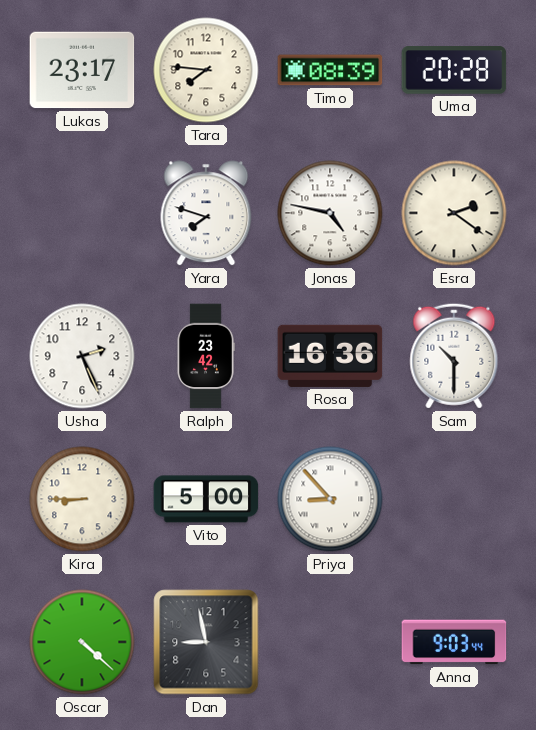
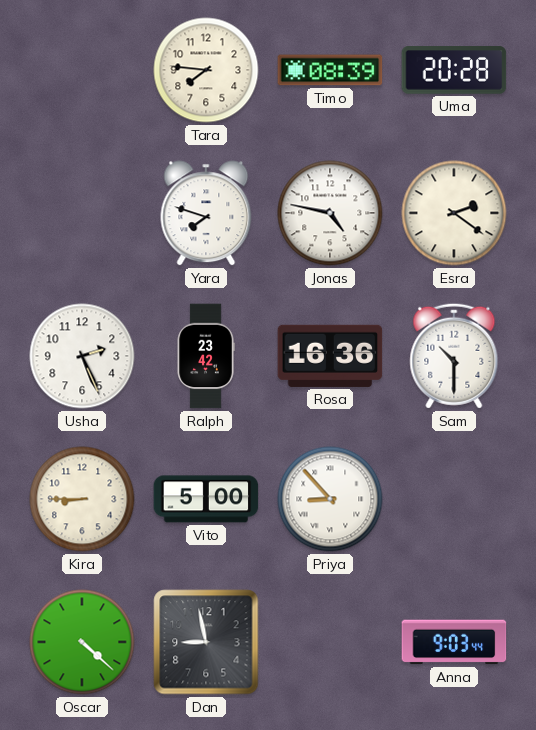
Lukas: 23:17 -> none (82, 70)
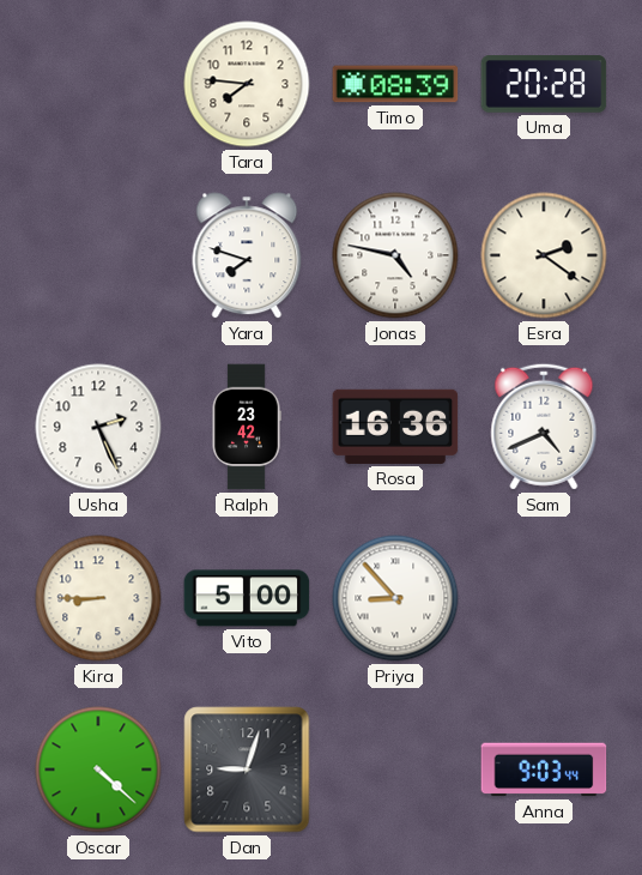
Sam: 10:30 -> 4:41 (544, 427)
Dan: 8:58 -> 9:03 (247, 770)
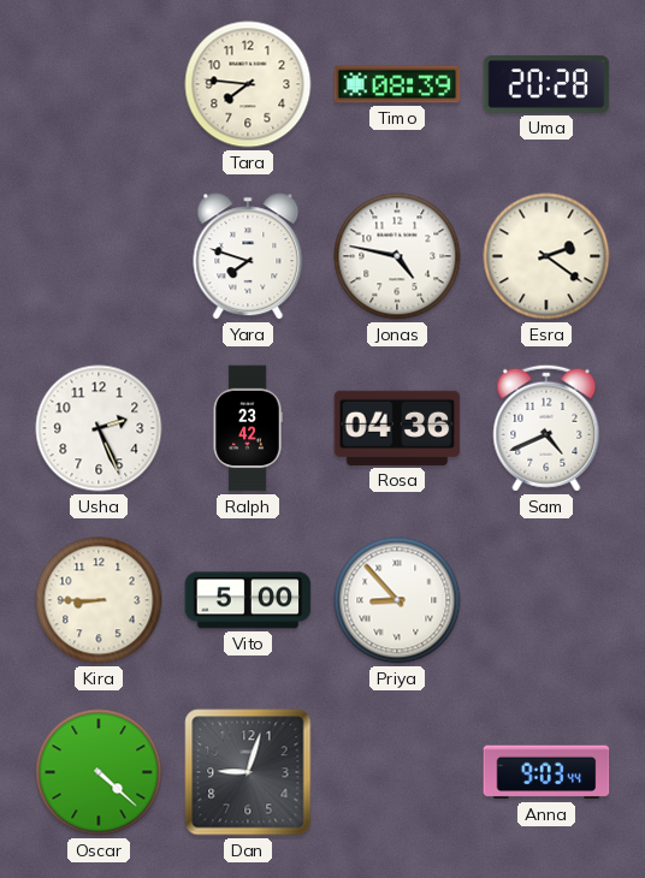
Rosa: 16:36 -> 04:36 (397, 428)
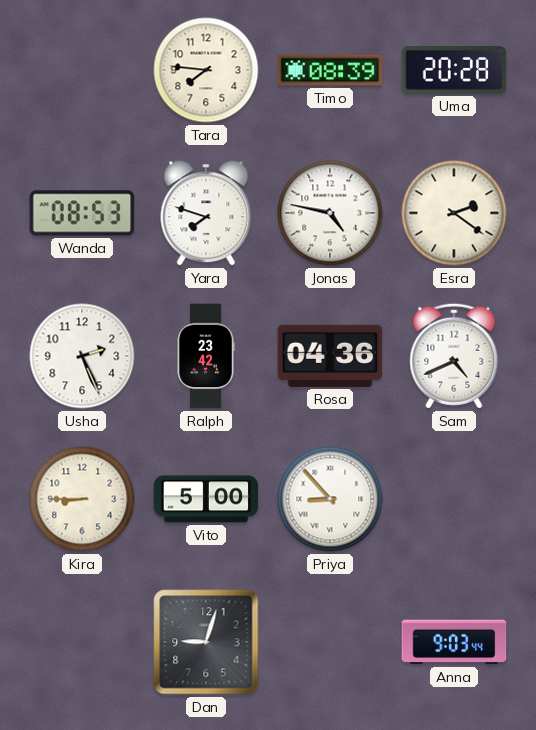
Wanda: none -> 08:53 (82, 213)
Oscar: 4:22 -> none (99, 772)
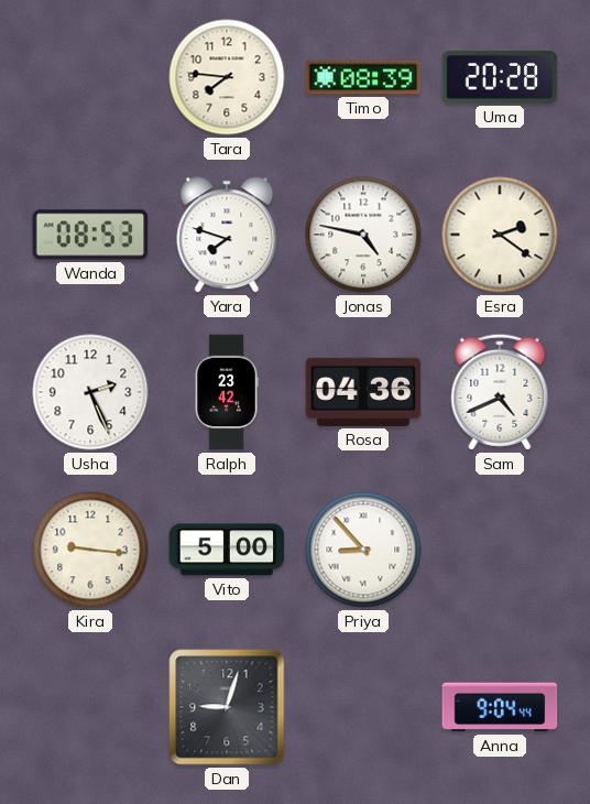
Kira: 8:45 -> 9:16 (90, 550)
Anna: 9:03 -> 9:04 (500, 707)
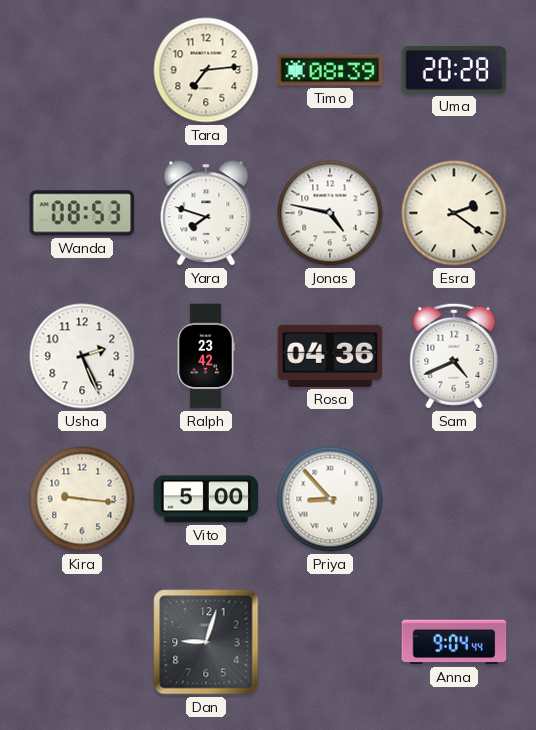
Tara: 7:46 -> 7:14 (206, 70)
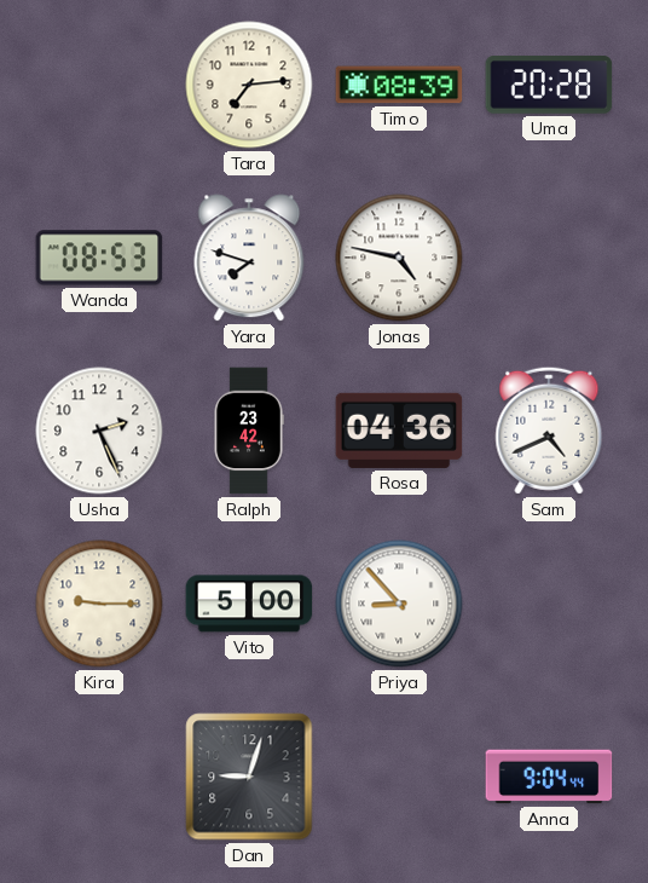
Esra: 2:21 -> none (454, 213)
Kira: 9:16 -> 9:15 (99, 604)
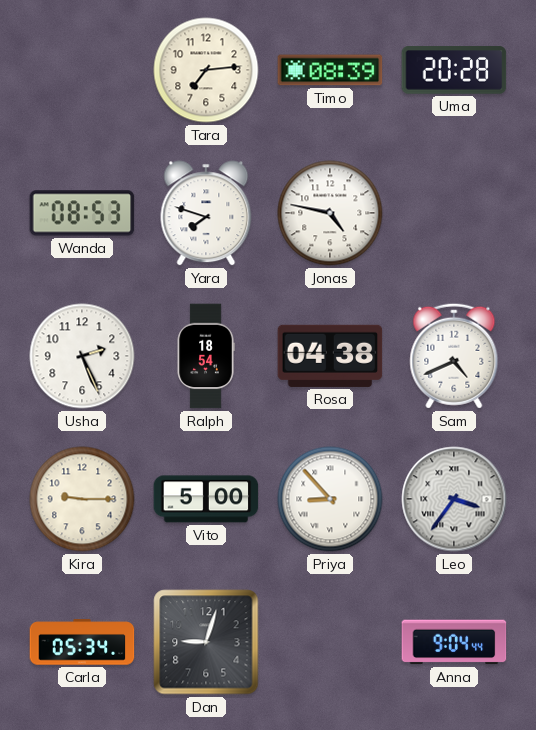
Ralph: 23:42 -> 18:54 (206, 356)
Rosa: 04:36 -> 04:38 (330, 356)
Leo: none -> 3:36 (454, 499)
Carla: none -> 05:34 (82, 642)
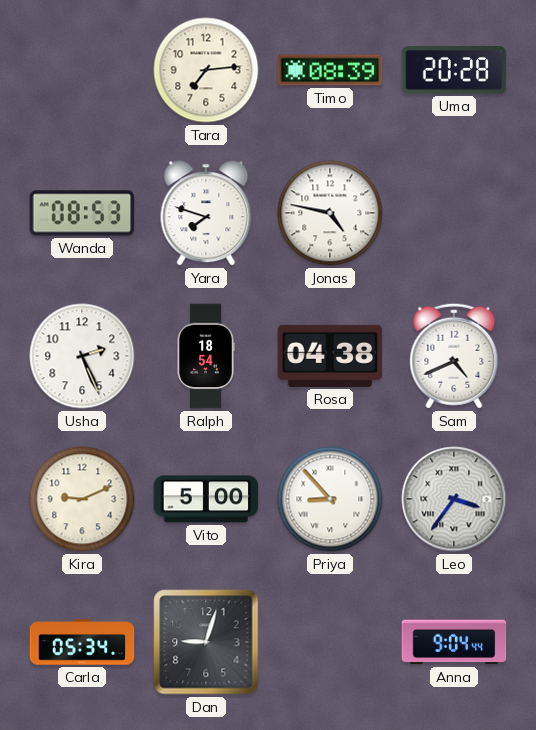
Kira: 9:15 -> 9:11 (82, 499)
